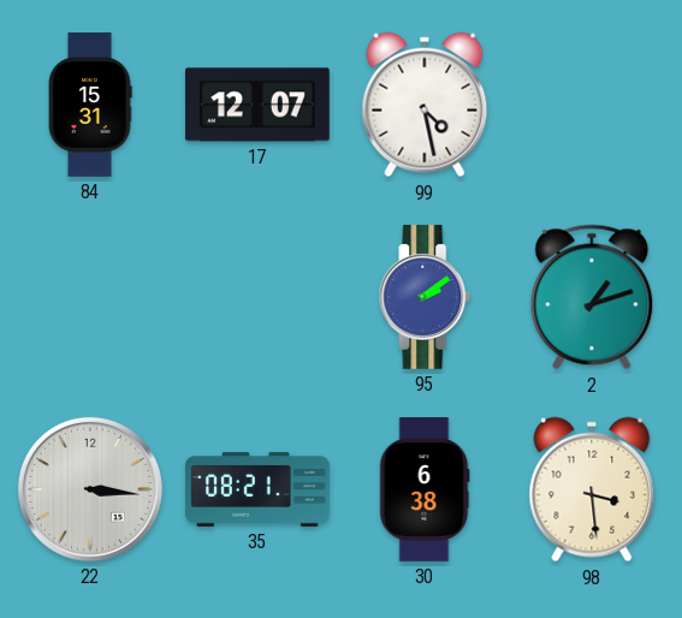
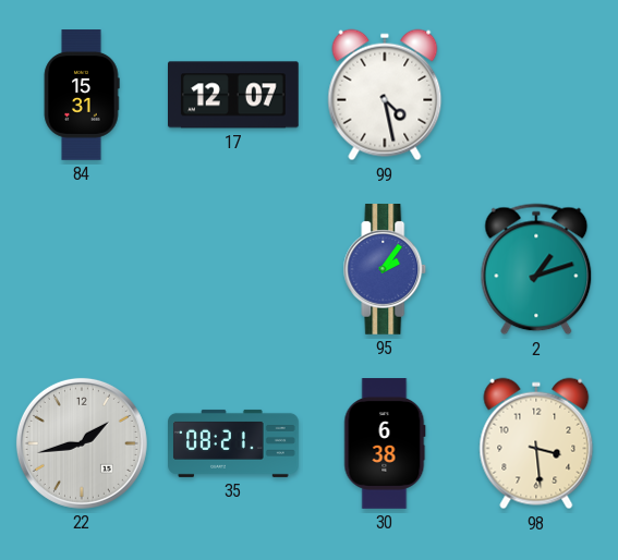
95: 2:09 -> 2:06 (385, 270)
22: 3:16 -> 1:43 (82, 443)
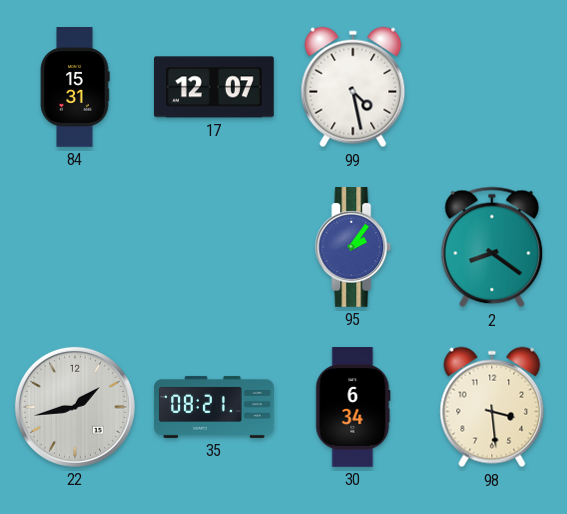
2: 1:12 -> 8:21 (492, 247)
30: 6:38 -> 6:34 (353, 407)
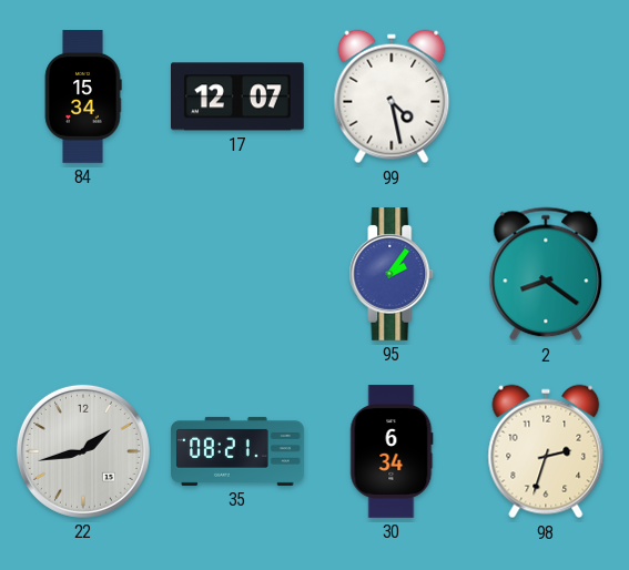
84: 15:31 -> 15:34 (83, 96)
98: 3:29 -> 2:33 (546, 451)
